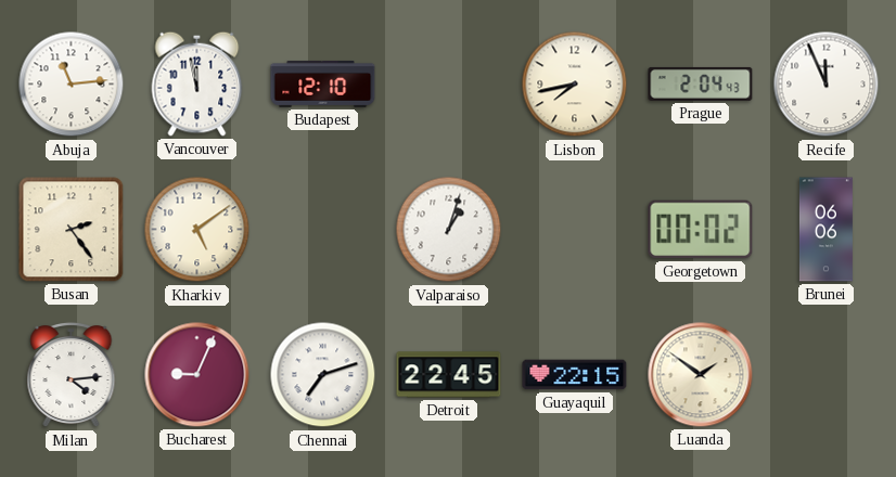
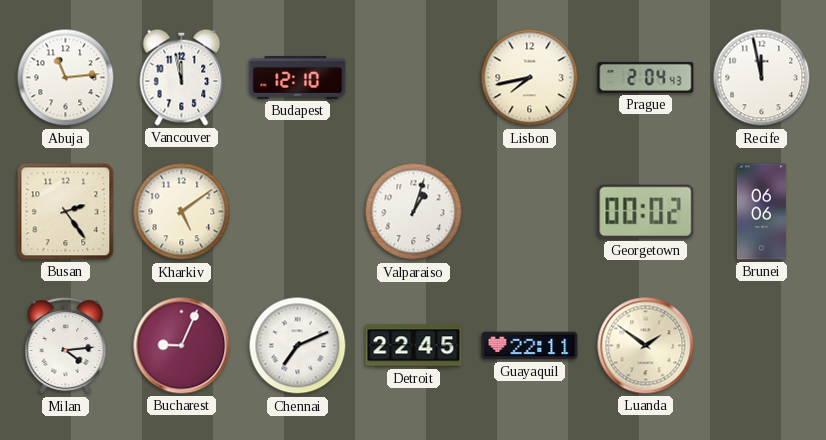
Recife: 11:56 -> 11:58 (762, 78)
Chennai: 7:12 -> 7:11 (298, 346)
Guayaquil: 22:15 -> 22:11 (530, 346)
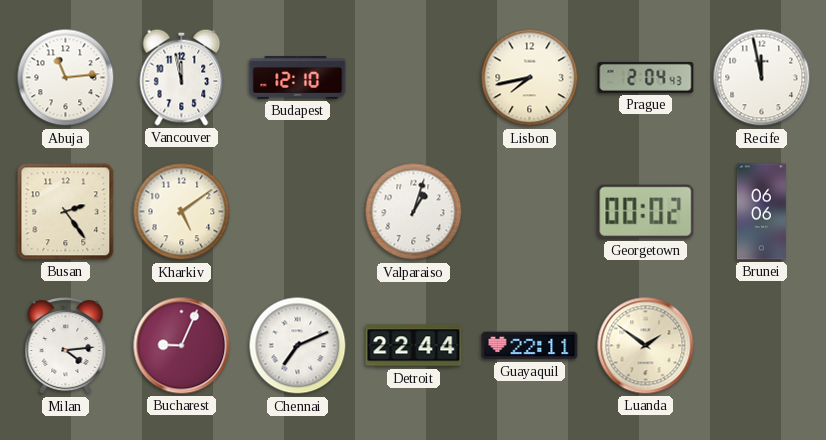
Detroit: 22:45 -> 22:44 (414, 346)
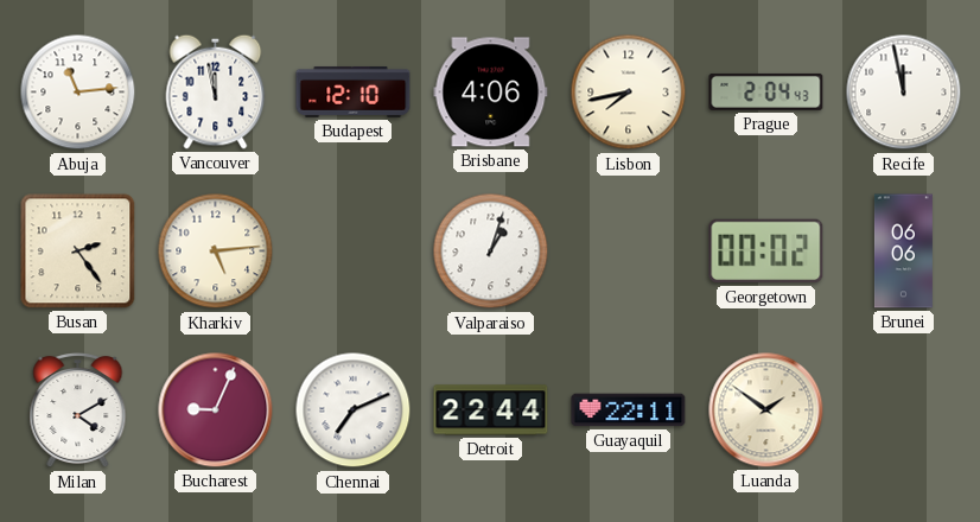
Brisbane: none -> 4:06 (491, 93)
Kharkiv: 5:09 -> 5:14 (216, 252)
Milan: 4:14 -> 4:10 (78, 410)
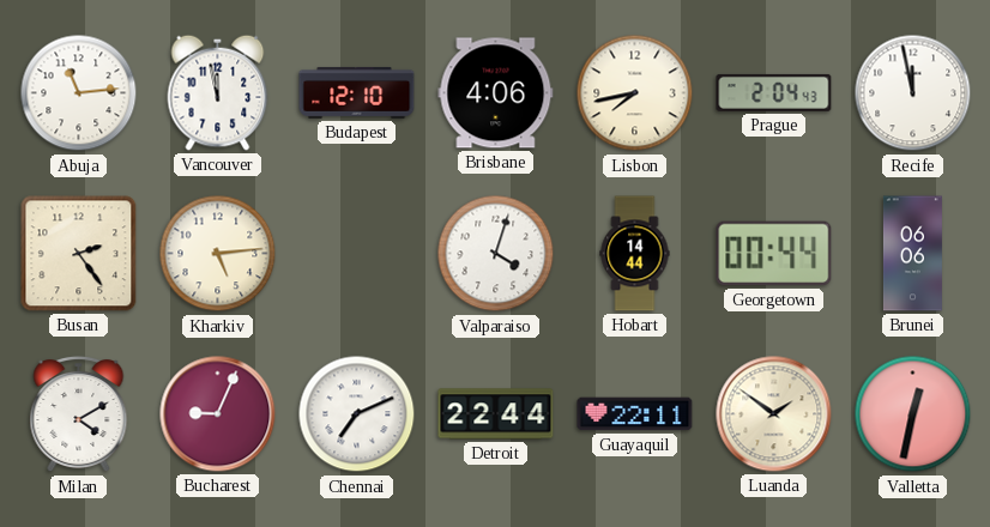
Valparaiso: 1:03 -> 4:03 (496, 254)
Hobart: none -> 14:44 (635, 254)
Georgetown: 00:02 -> 00:44 (774, 254)
Valletta: none -> 12:32 (913, 414)
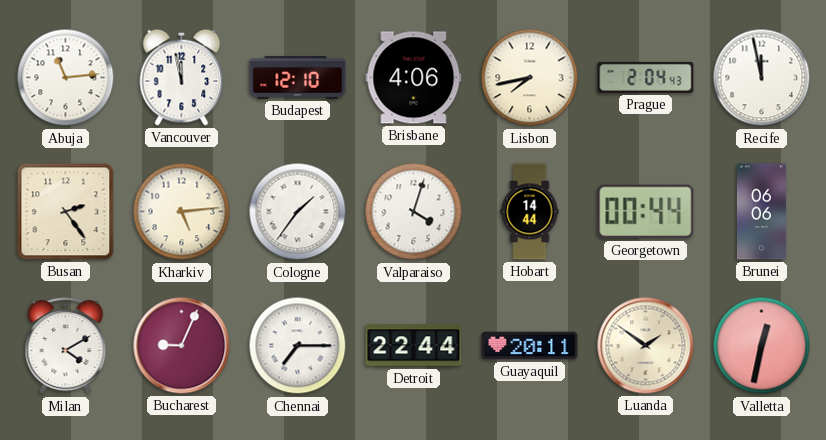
Cologne: none -> 1:36 (298, 212)
Chennai: 7:11 -> 7:15 (298, 346)
Guayaquil: 22:11 -> 20:11 (530, 346)
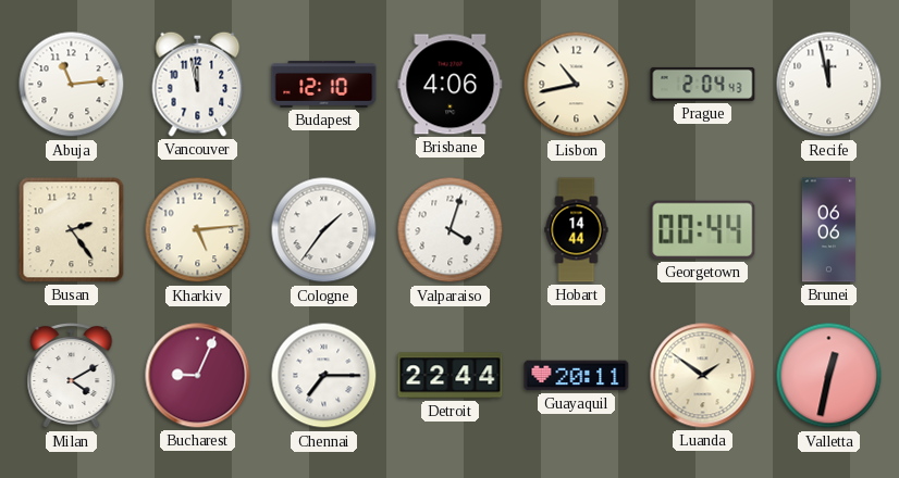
Lisbon: 7:43 -> 10:43 (577, 85)
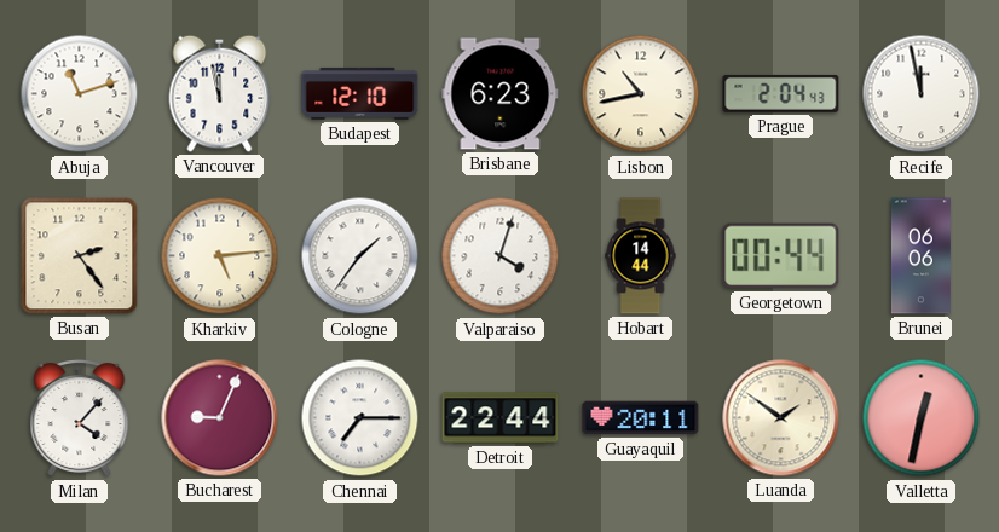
Abuja: 11:14 -> 11:12 (80, 94)
Brisbane: 4:06 -> 6:23 (501, 94)
Milan: 4:10 -> 4:07 (80, 418)
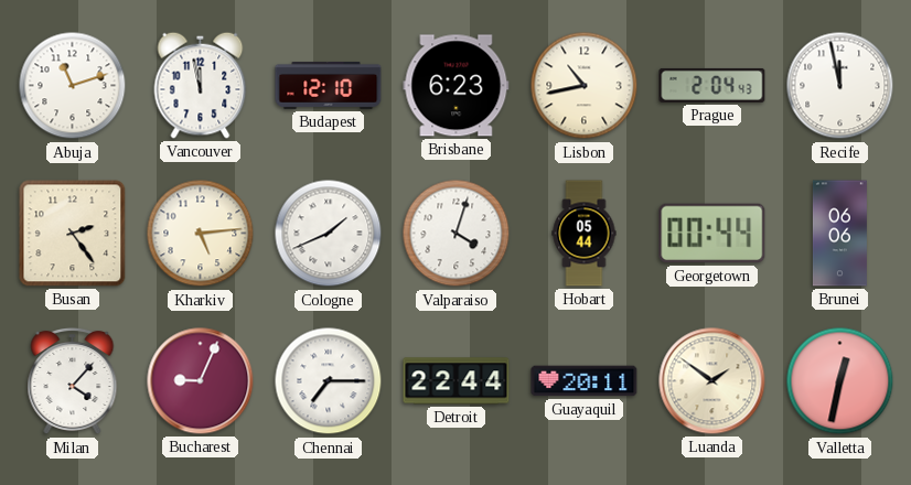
Cologne: 1:36 -> 1:41 (329, 234)
Hobart: 14:44 -> 05:44 (585, 234)
